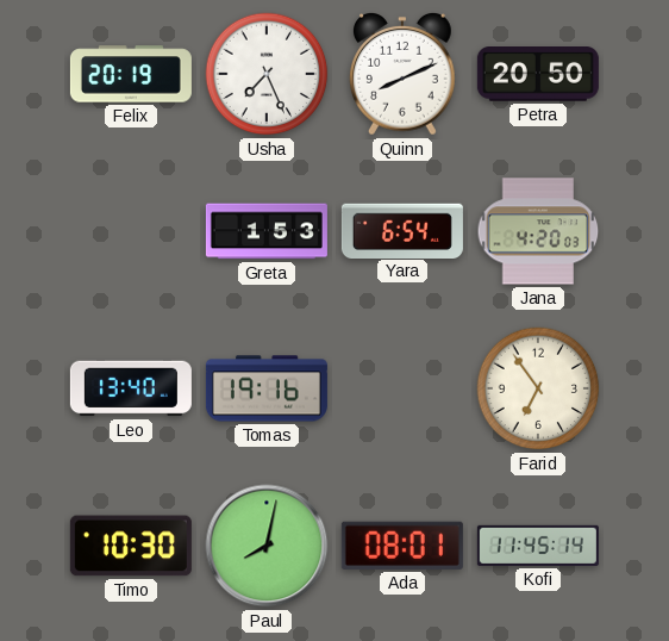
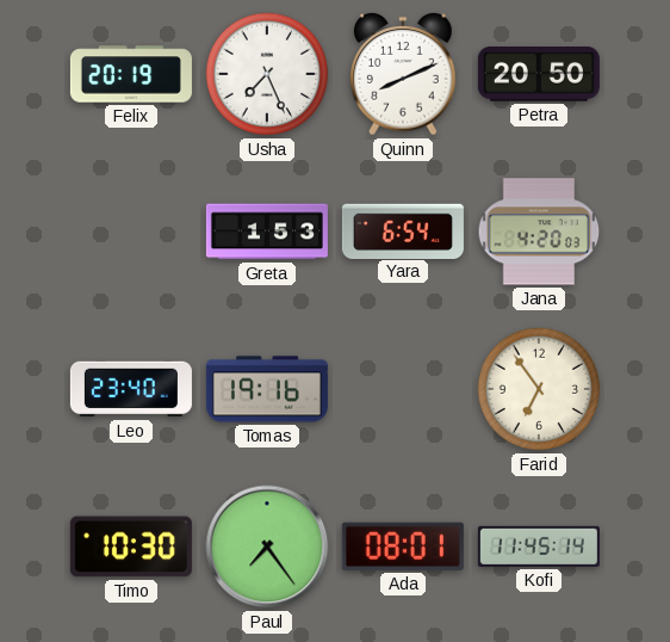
Leo: 13:40 -> 23:40 (131, 389)
Paul: 8:02 -> 7:24 (267, 547)
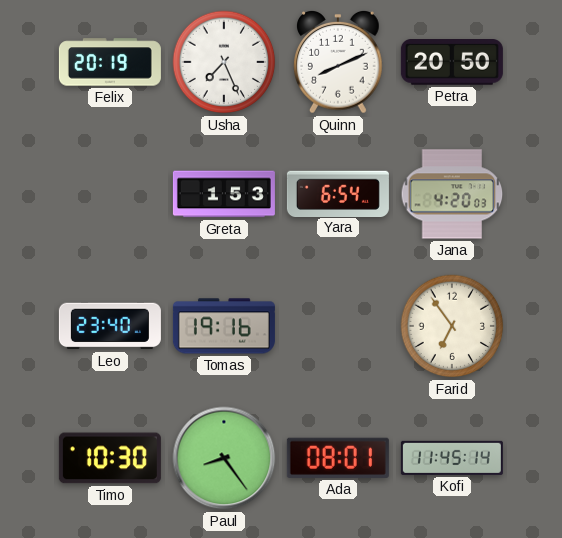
Paul: 7:24 -> 8:24 (224, 458)
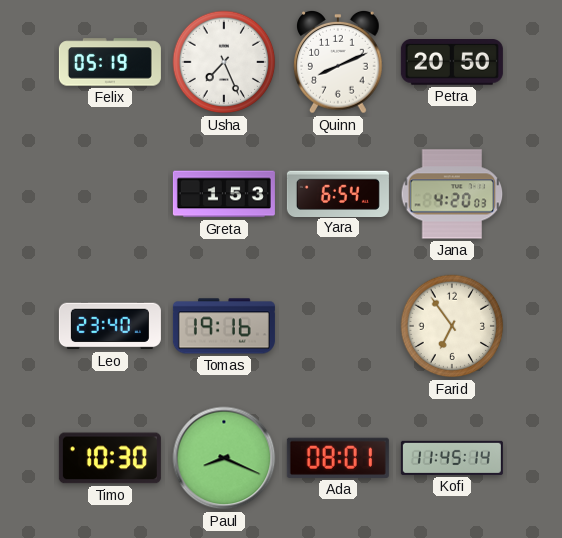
Felix: 20:19 -> 05:19 (110, 62)
Paul: 8:24 -> 8:19 (224, 458)
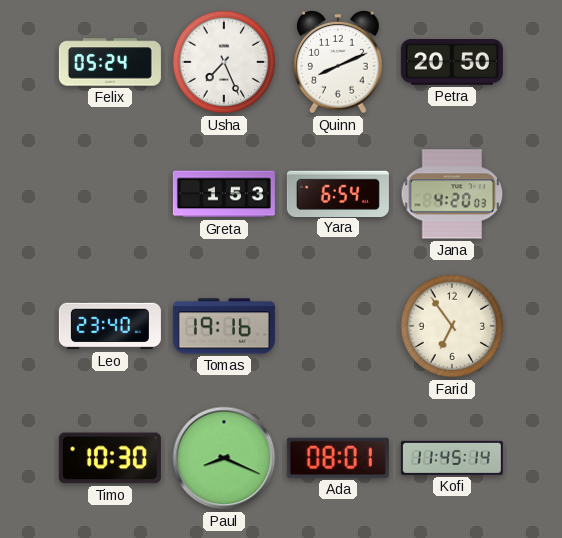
Felix: 05:19 -> 05:24 (110, 62)
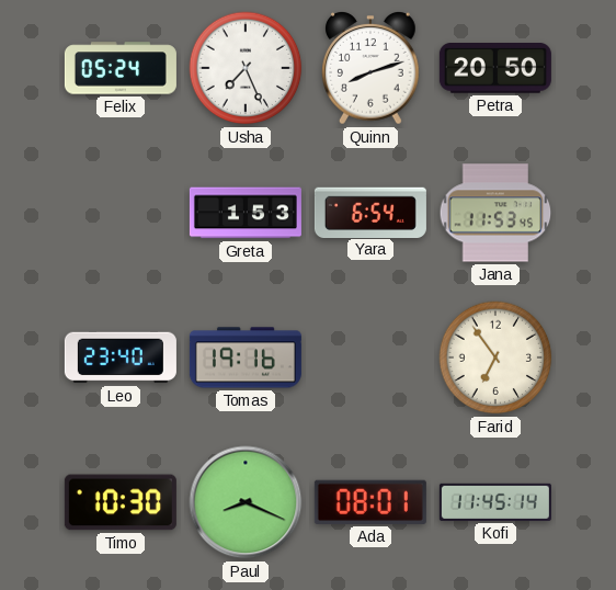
Quinn: 8:11 -> 8:12 (370, 68)
Jana: 4:20 -> 11:53 (495, 213)
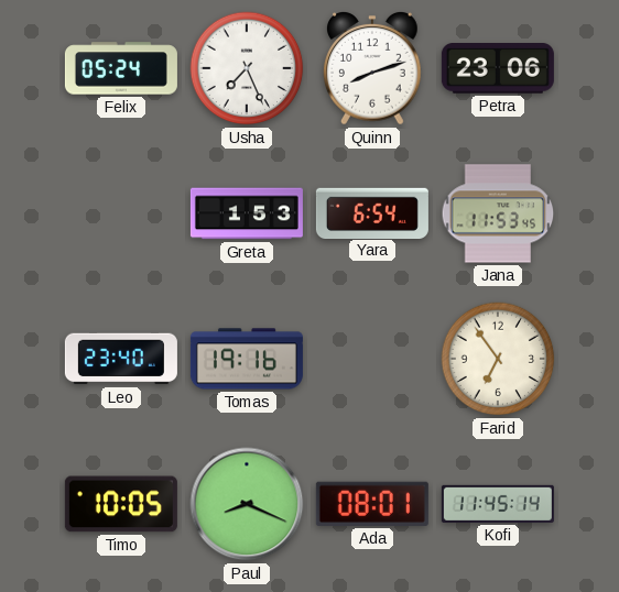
Petra: 20:50 -> 23:06 (498, 69)
Timo: 10:30 -> 10:05 (121, 504)
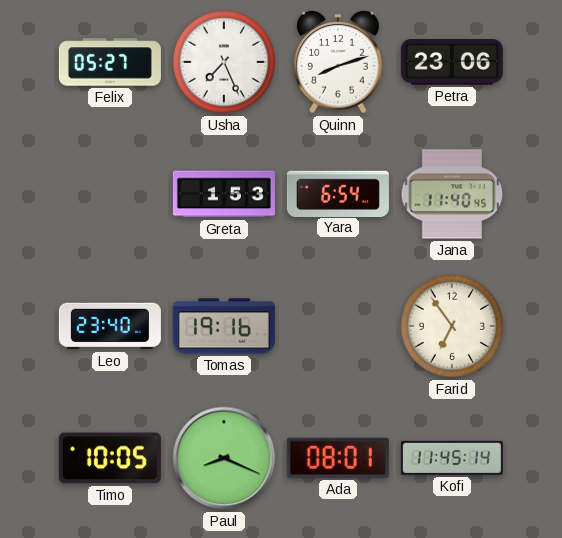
Felix: 05:24 -> 05:27 (110, 62)
Jana: 11:53 -> 11:40 (452, 194)
